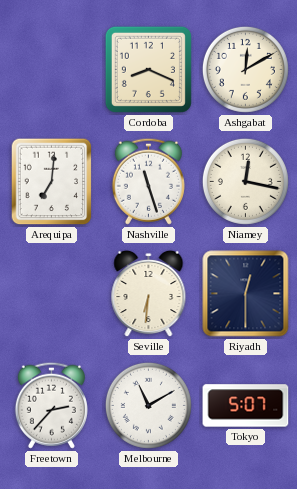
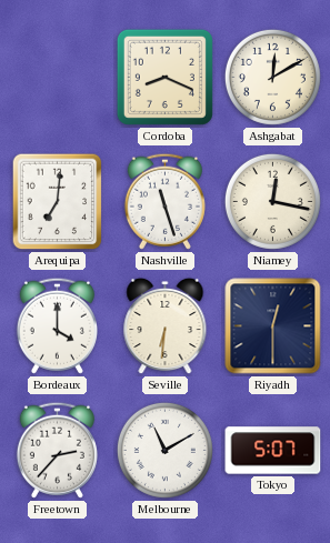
Bordeaux: none -> 4:00 (57, 325)
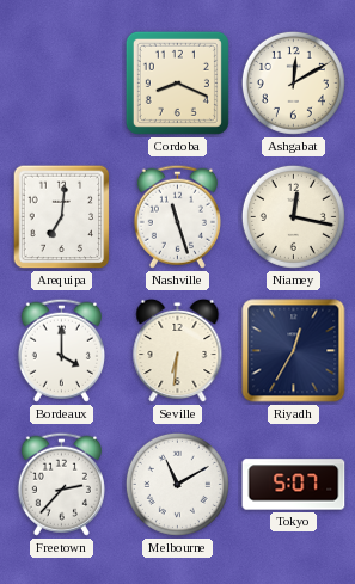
Riyadh: 12:30 -> 12:35 (294, 351)
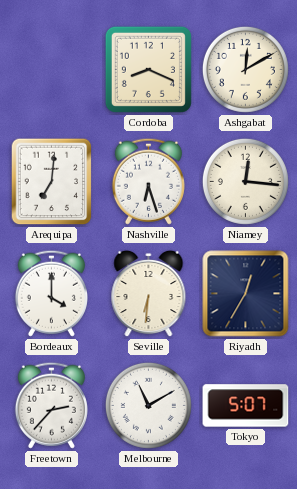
Nashville: 11:27 -> 6:27 (148, 181)
Niamey: 12:17 -> 12:16 (245, 181)
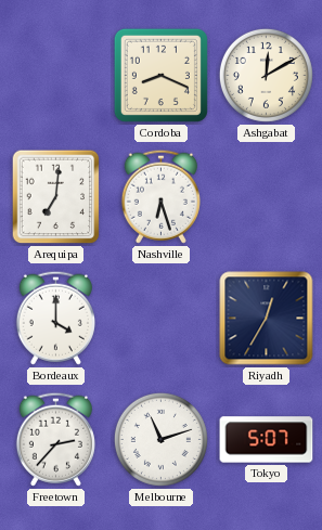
Niamey: 12:16 -> none (245, 181)
Seville: 6:31 -> none (149, 294)
Melbourne: 11:10 -> 11:12 (160, 439)
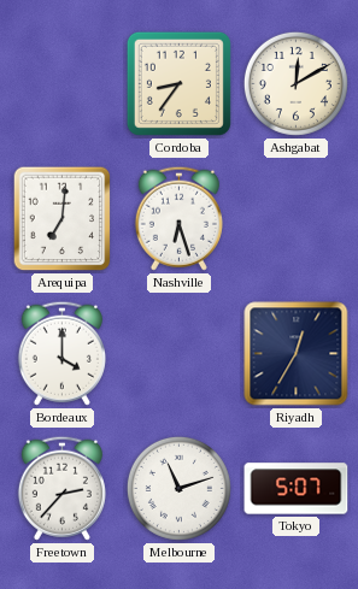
Cordoba: 8:19 -> 8:36 (178, 83)
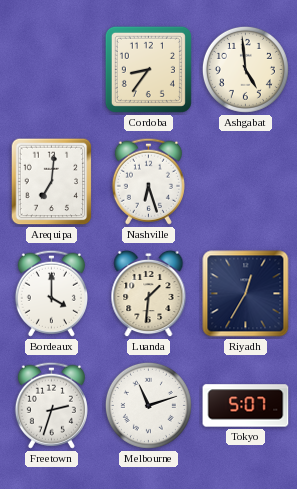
Ashgabat: 12:10 -> 4:59 (245, 69)
Luanda: none -> 1:31 (149, 294)
Freetown: 2:37 -> 2:33 (51, 405)
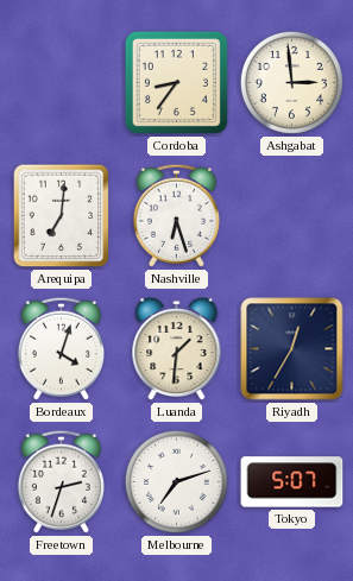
Ashgabat: 4:59 -> 2:59 (291, 82)
Bordeaux: 4:00 -> 4:03 (61, 348)
Melbourne: 11:12 -> 7:12 (176, 481)
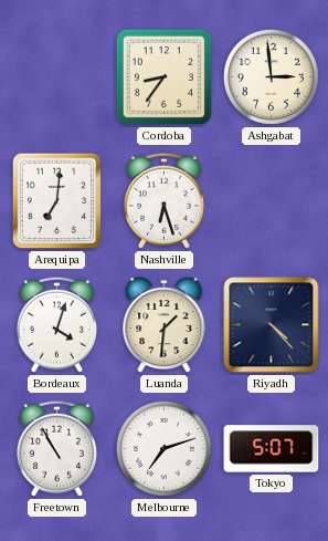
Riyadh: 12:35 -> 4:23 (272, 325)
Freetown: 2:33 -> 10:55 (56, 448)
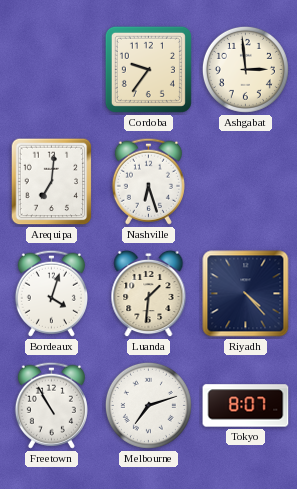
Cordoba: 8:36 -> 9:36 (148, 69)
Tokyo: 5:07 -> 8:07 (246, 406)
